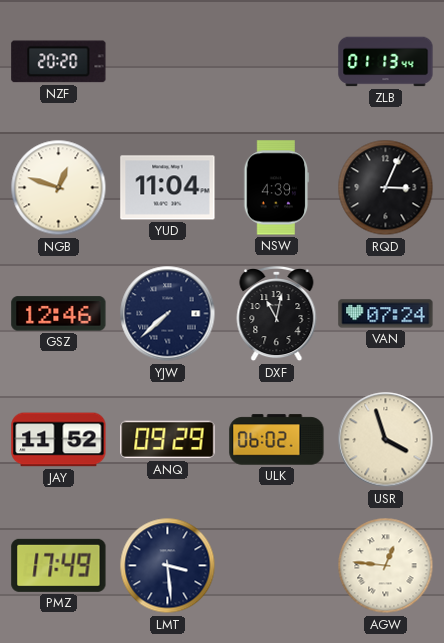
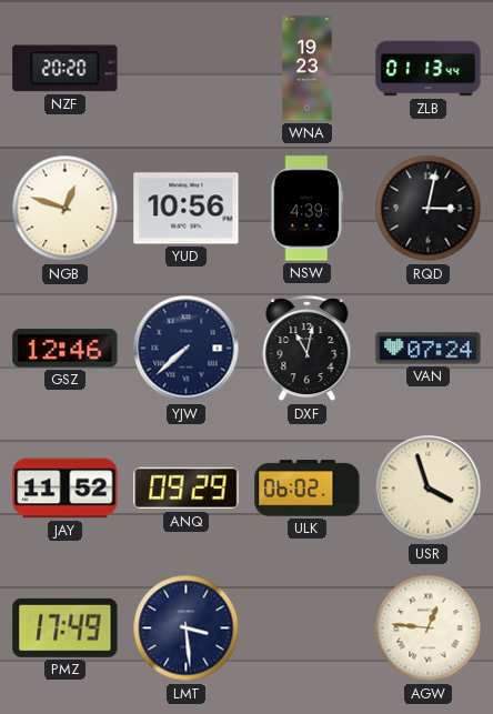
WNA: none -> 19:23 (308, 69)
YUD: 11:04 -> 10:56 (187, 209)
RQD: 3:04 -> 3:02 (429, 209)
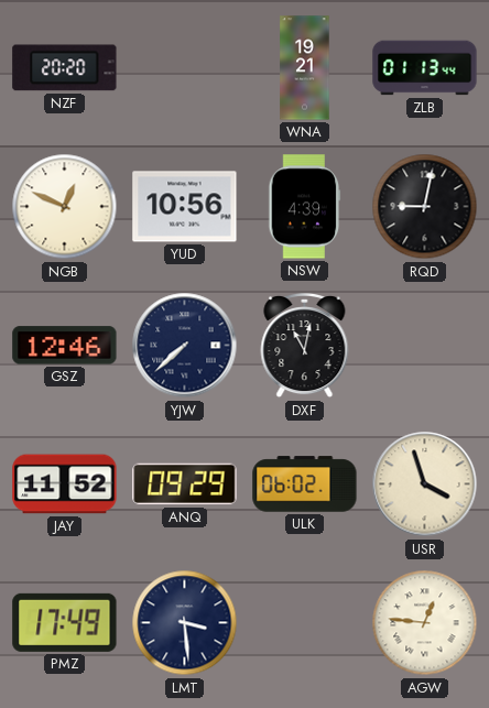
WNA: 19:23 -> 19:21 (305, 68)
NGB: 12:48 -> 12:49 (65, 207)
RQD: 3:02 -> 9:02 (425, 207)
VAN: 07:24 -> none (429, 349)
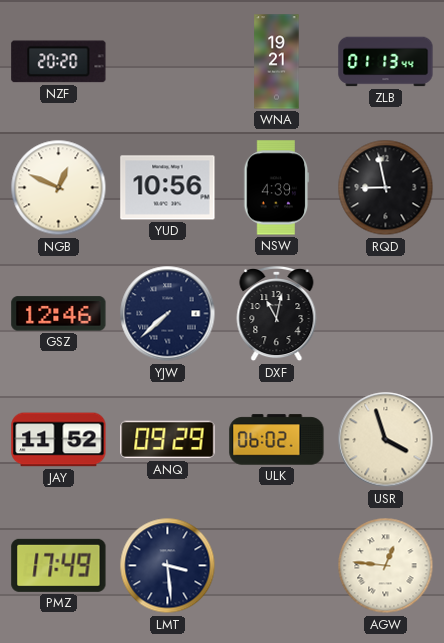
RQD: 9:02 -> 8:58 (386, 188)
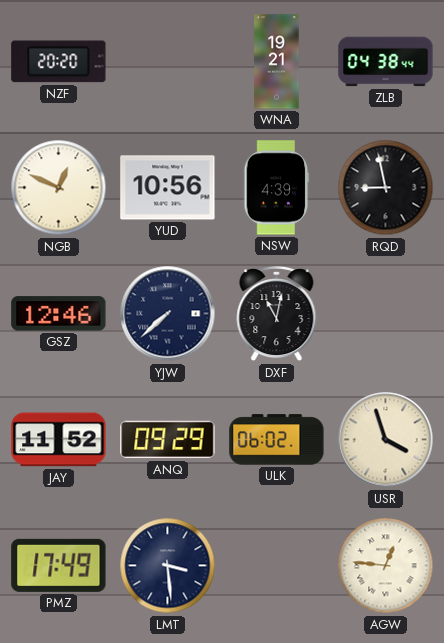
ZLB: 01:13 -> 04:38 (386, 62)
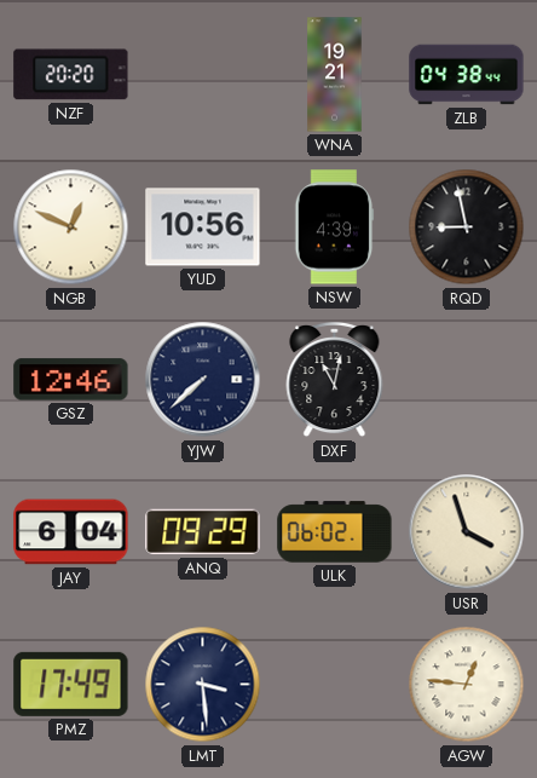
JAY: 11:52 -> 6:04 (71, 532)
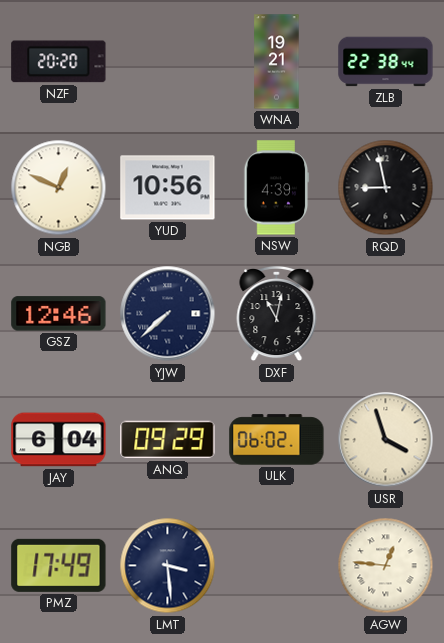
ZLB: 04:38 -> 22:38 (386, 62)
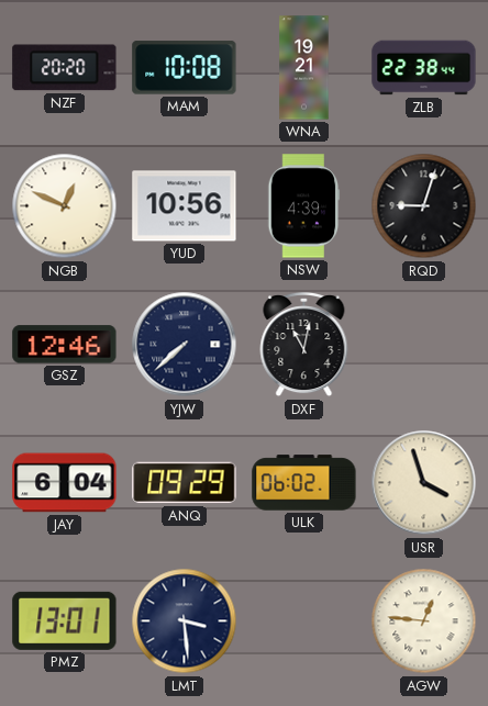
MAM: none -> 10:08 (185, 68)
RQD: 8:58 -> 9:03 (424, 206)
PMZ: 17:49 -> 13:01 (65, 620)
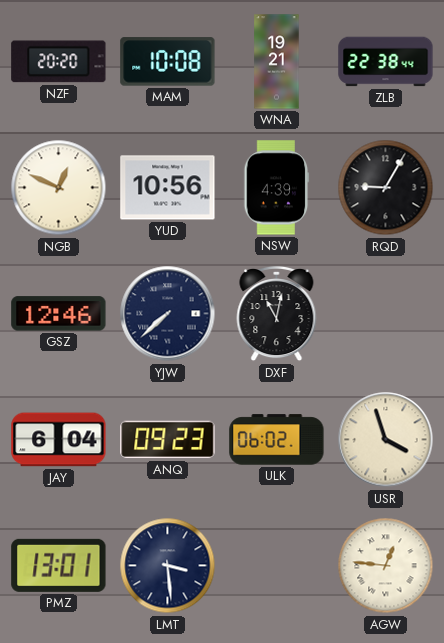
RQD: 9:03 -> 9:05 (386, 188)
ANQ: 09:29 -> 09:23 (168, 440)
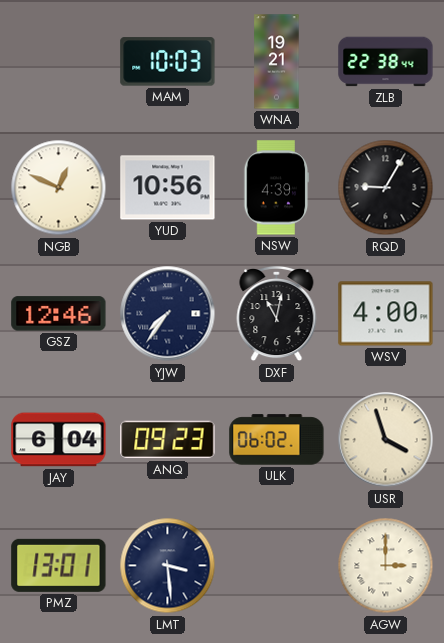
NZF: 20:20 -> none (59, 62)
MAM: 10:08 -> 10:03 (168, 62)
YJW: 7:38 -> 7:36 (168, 314)
WSV: none -> 4:00 (386, 314)
AGW: 12:46 -> 3:00 (386, 566)
